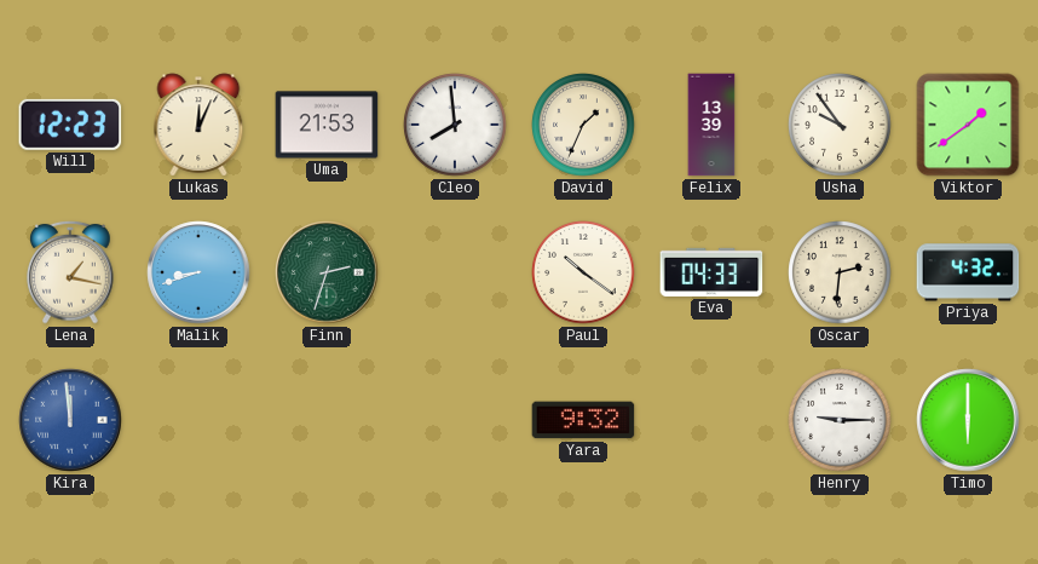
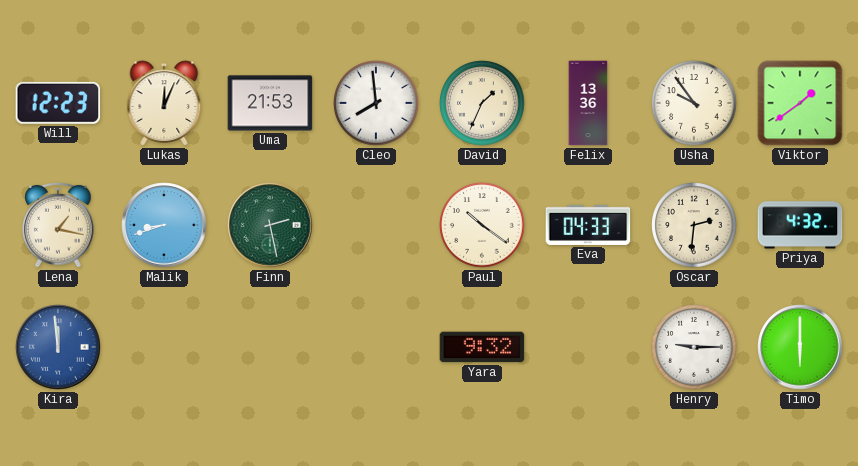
Felix: 13:39 -> 13:36 (588, 103)
Finn: 2:33 -> 2:28 (270, 225)
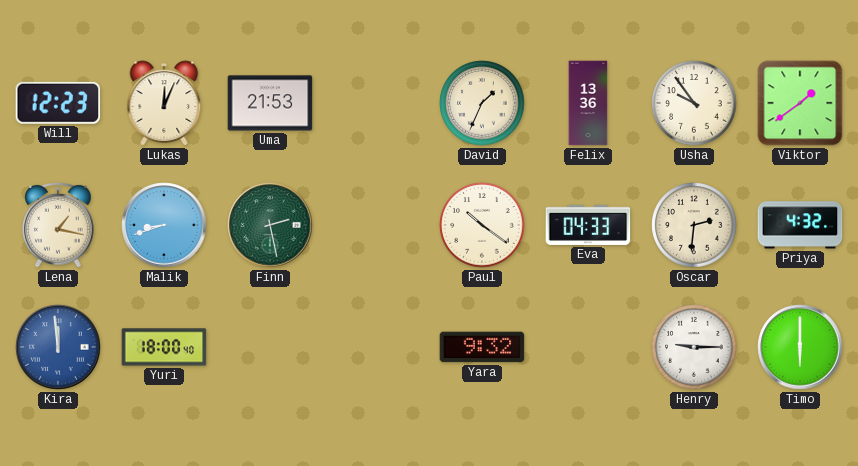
Cleo: 7:59 -> none (376, 103)
Yuri: none -> 18:00 (164, 347)
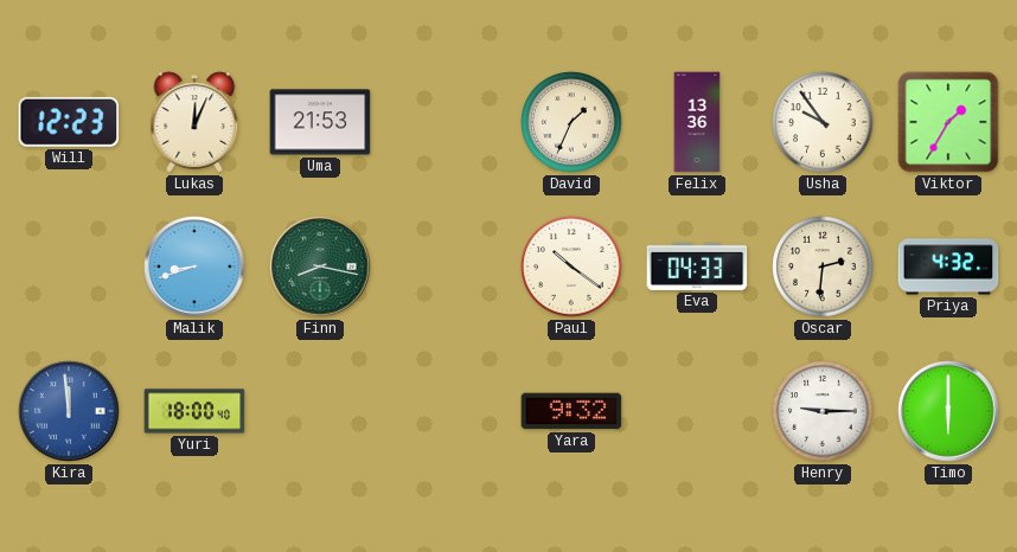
Viktor: 1:39 -> 1:35 (948, 122)
Lena: 1:17 -> none (58, 225)
Finn: 2:28 -> 8:17 (320, 267)
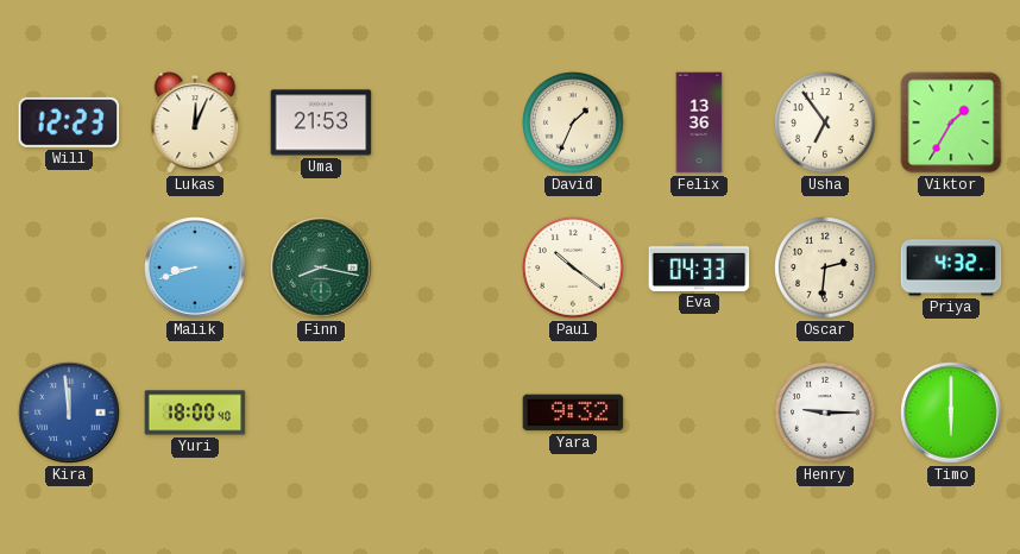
Usha: 9:54 -> 6:54 (825, 122)
